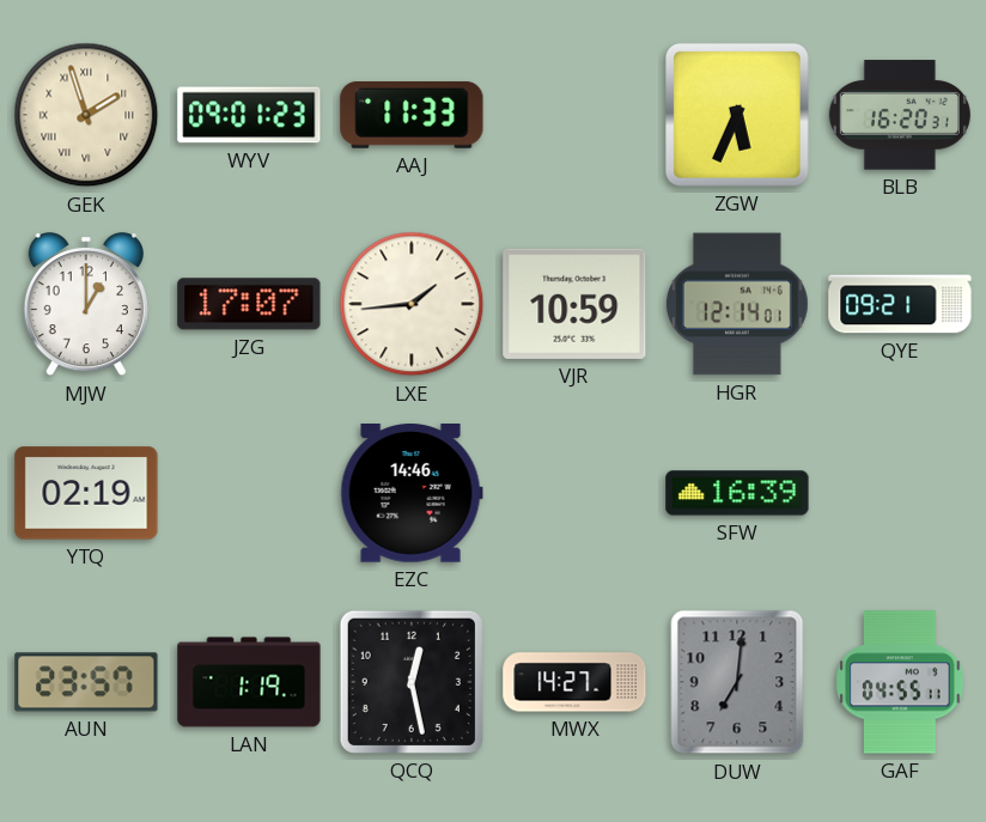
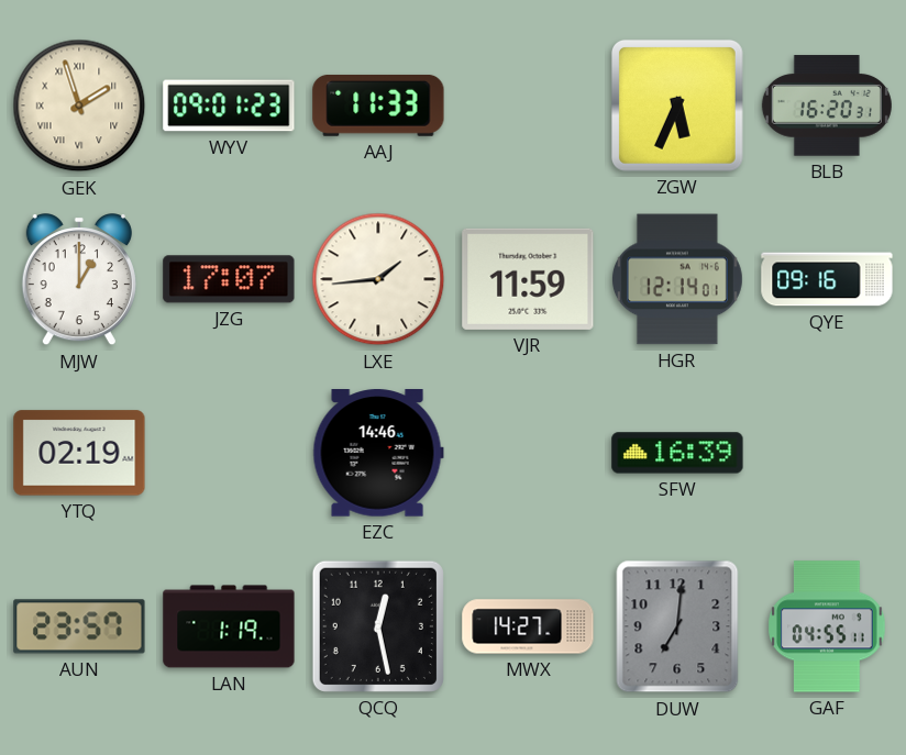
VJR: 10:59 -> 11:59 (528, 279)
QYE: 09:21 -> 09:16 (827, 279)
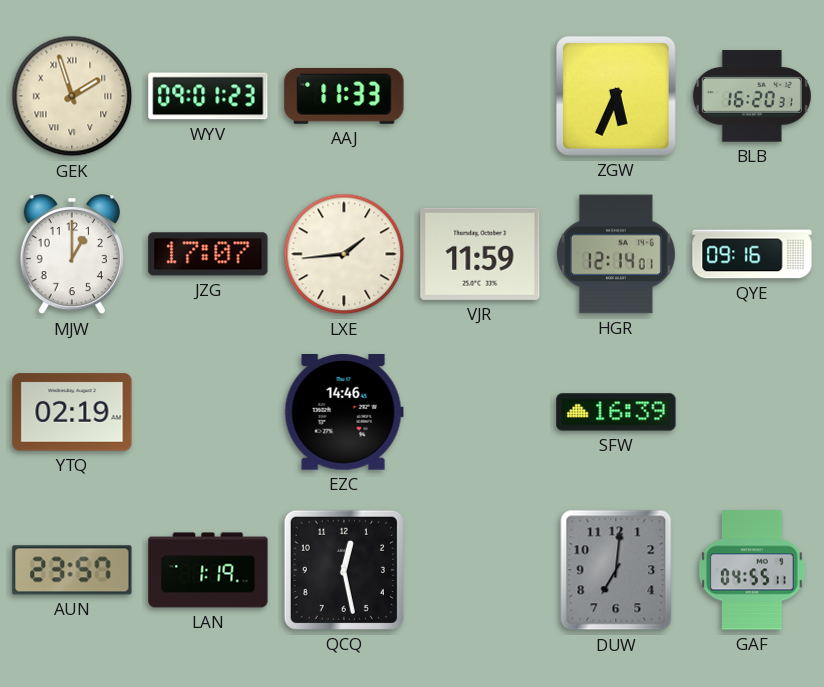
MWX: 14:27 -> none (528, 626)
